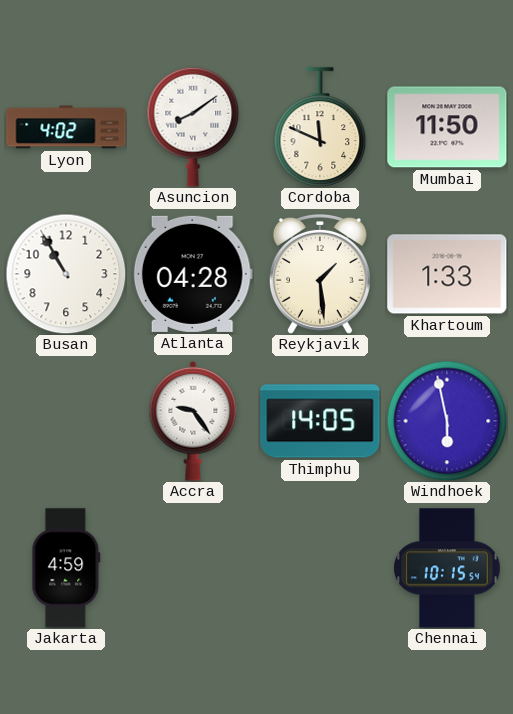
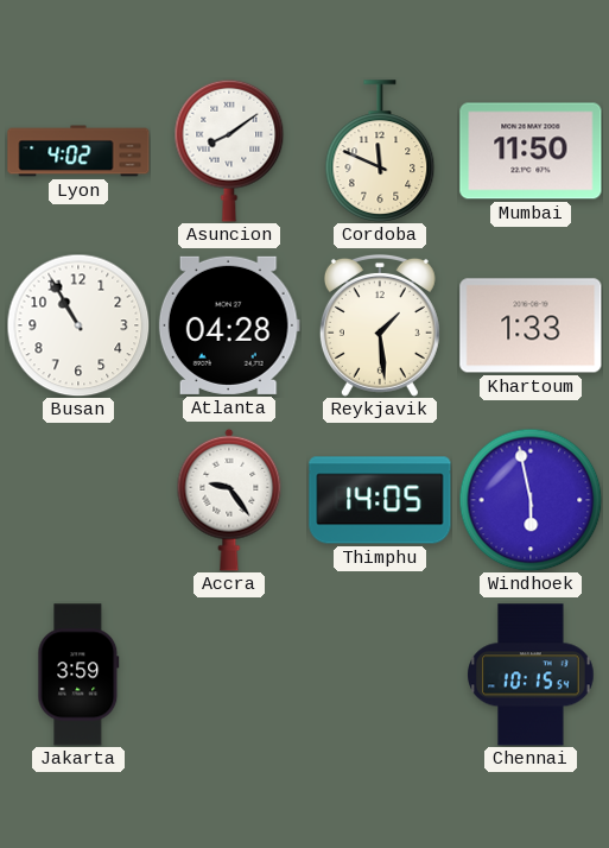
Jakarta: 4:59 -> 3:59 (78, 675)
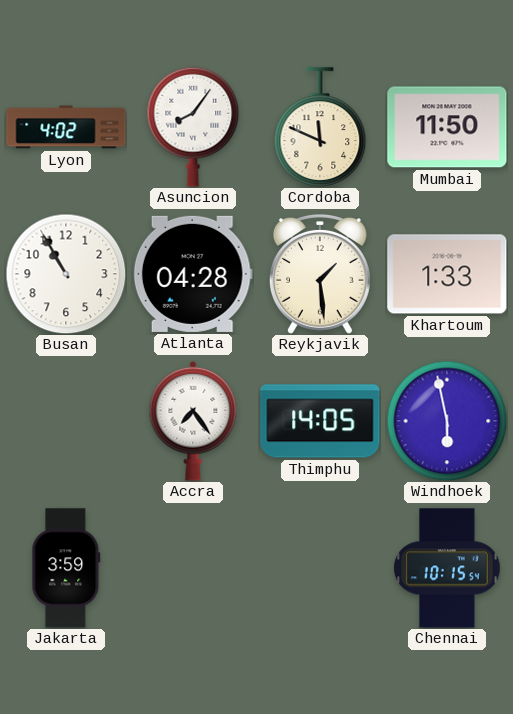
Asuncion: 8:09 -> 8:06 (193, 127)
Accra: 9:24 -> 7:24 (193, 421)
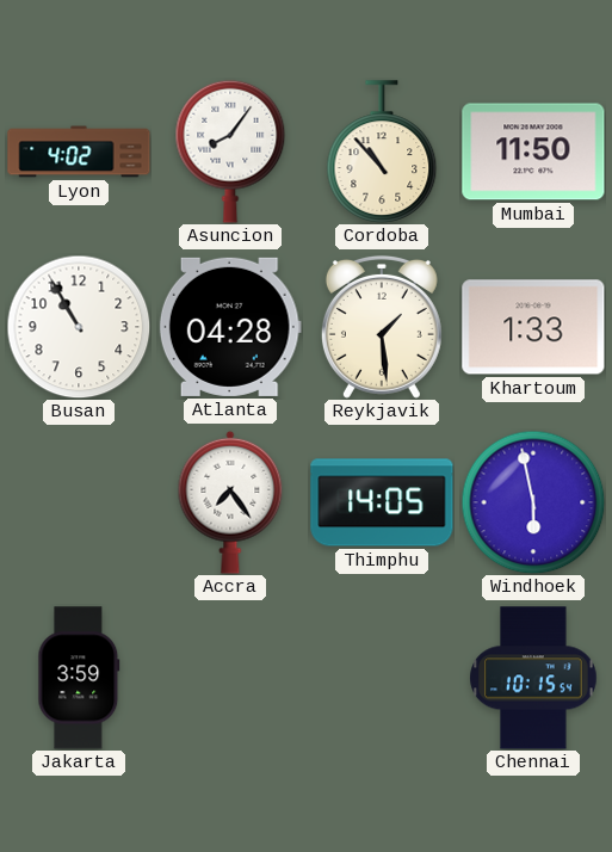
Cordoba: 11:49 -> 10:53 (382, 152)
